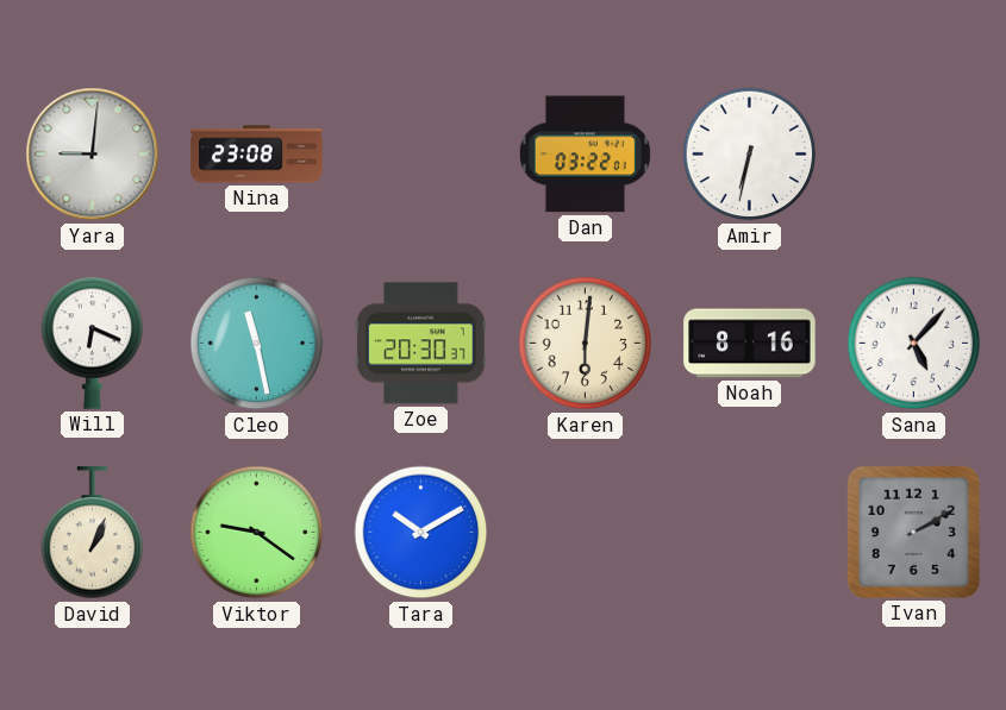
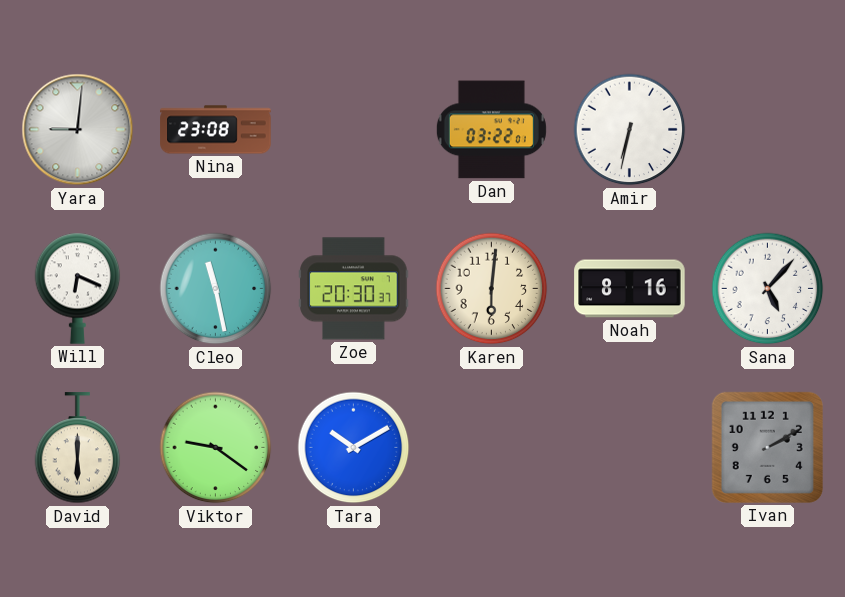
David: 1:04 -> 6:00 (78, 448)
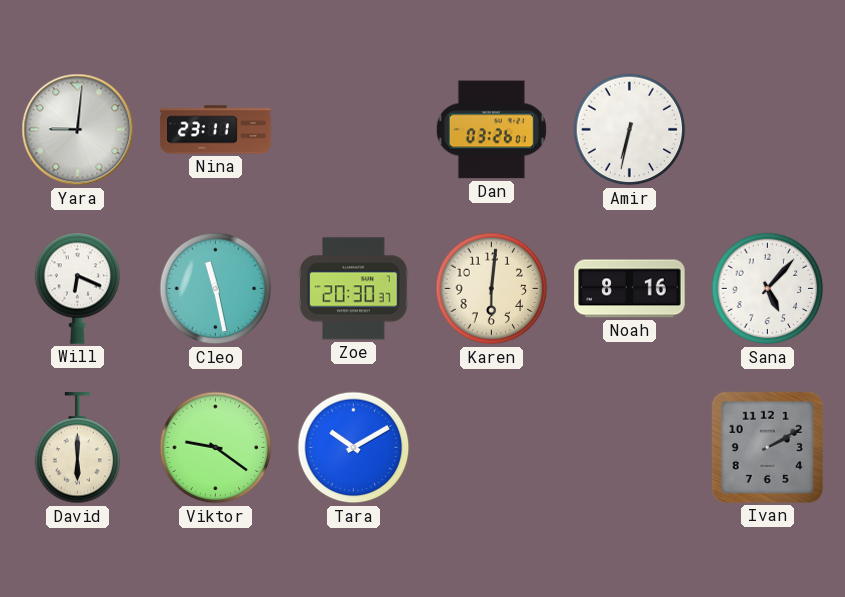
Nina: 23:08 -> 23:11 (216, 130)
Dan: 03:22 -> 03:26 (491, 130)
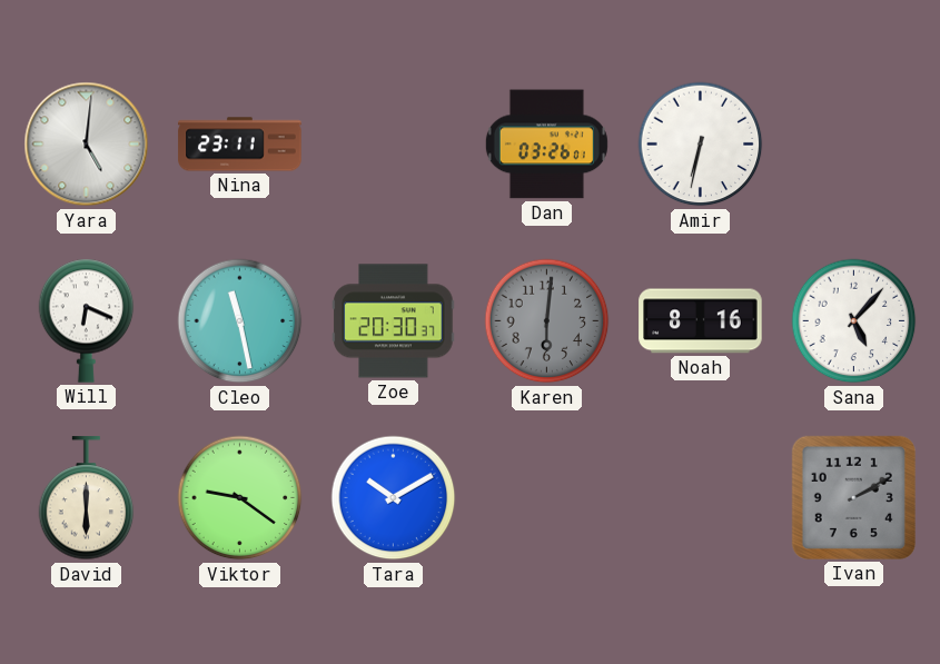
Yara: 9:01 -> 5:01 (87, 145)
Karen dial: cream -> grey (547, 321)
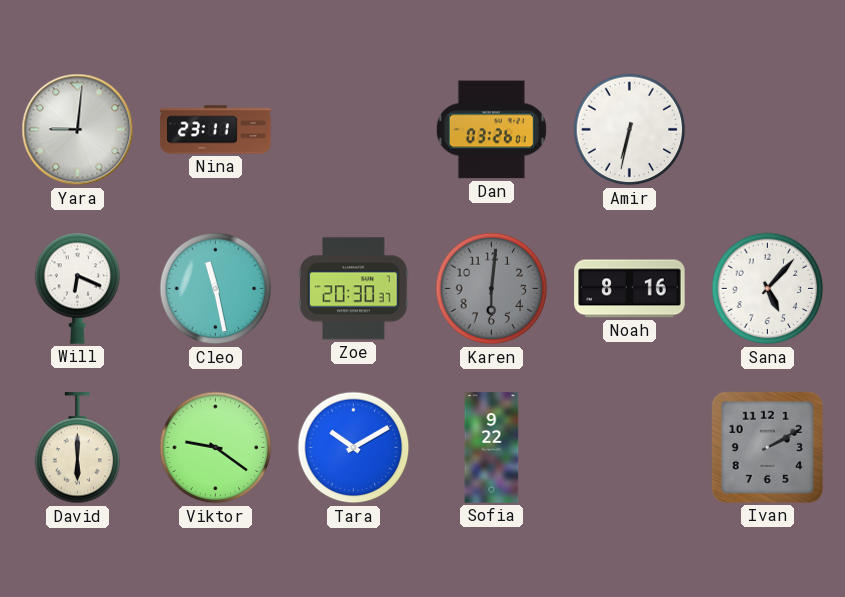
Yara: 5:01 -> 9:01 (78, 130)
Sofia: none -> 9:22 (492, 448)
